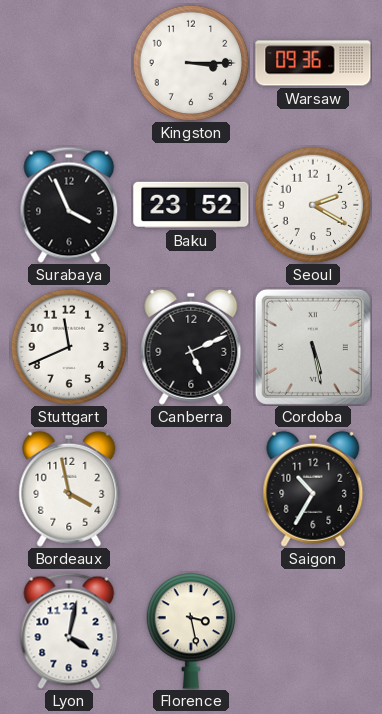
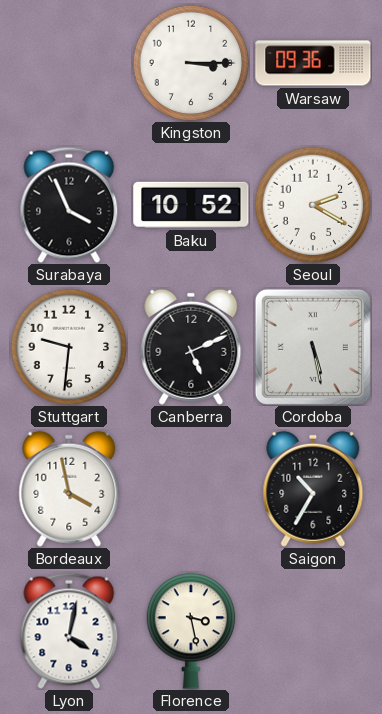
Baku: 23:52 -> 10:52 (191, 205)
Stuttgart: 11:41 -> 9:31 (69, 347)
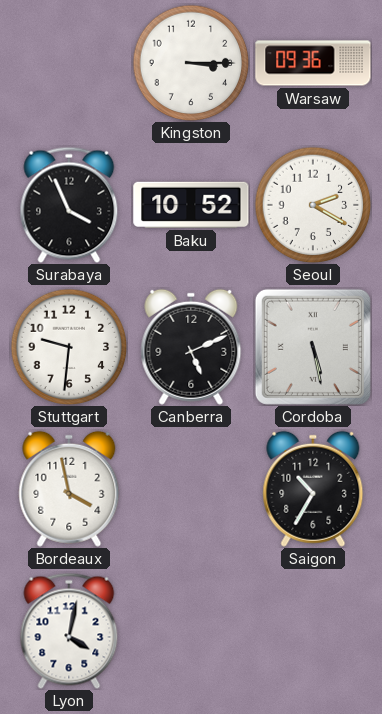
Florence: 3:28 -> none (191, 631)
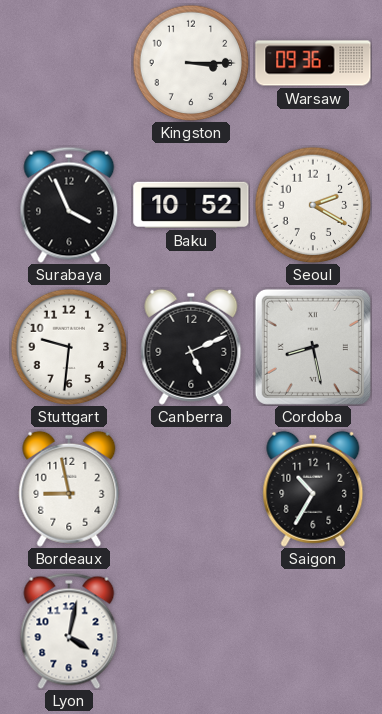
Cordoba: 5:28 -> 8:28 (313, 347)
Bordeaux: 3:58 -> 8:58 (69, 489)
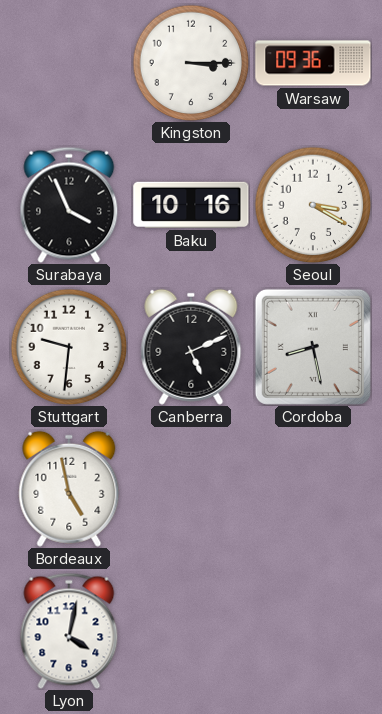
Baku: 10:52 -> 10:16 (191, 205)
Seoul: 2:20 -> 3:20 (313, 205)
Bordeaux: 8:58 -> 4:58 (69, 489)
Saigon: 10:35 -> none (313, 489)
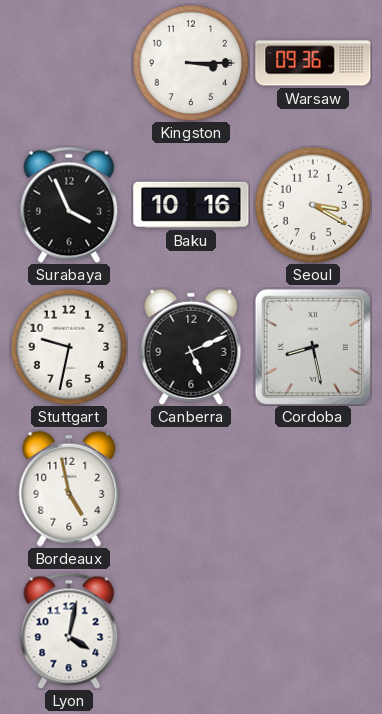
Stuttgart: 9:31 -> 9:32 (69, 347)
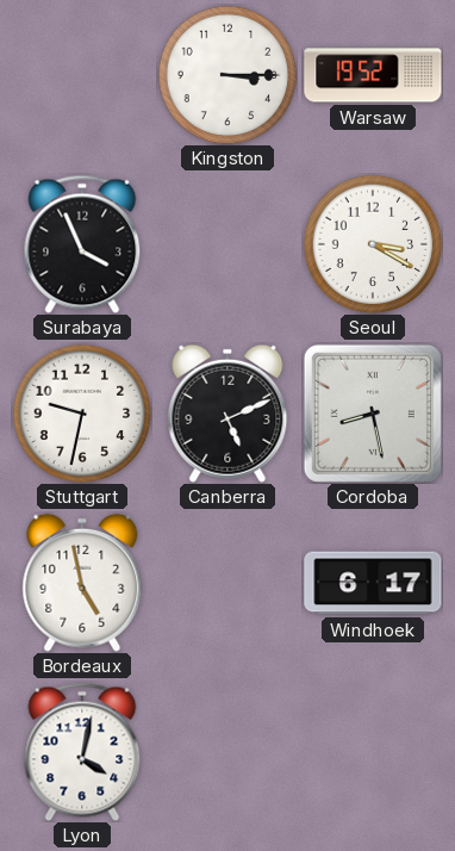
Warsaw: 09:36 -> 19:52 (373, 75)
Baku: 10:16 -> none (191, 205)
Windhoek: none -> 6:17 (373, 583)
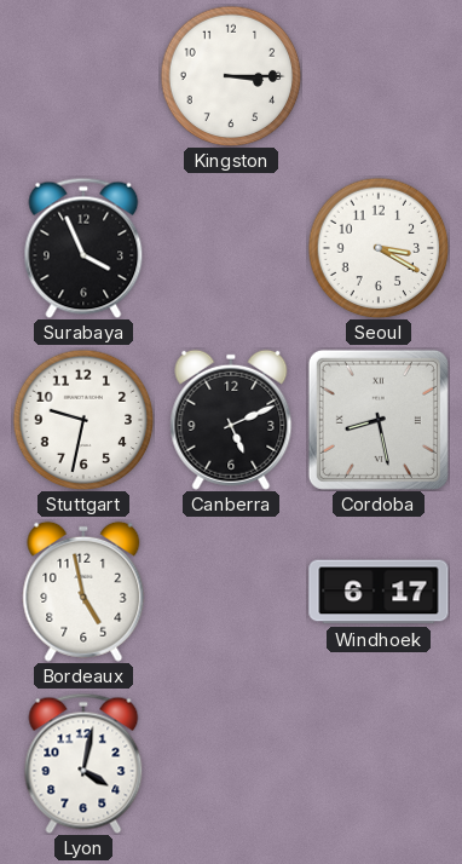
Warsaw: 19:52 -> none (373, 75)
